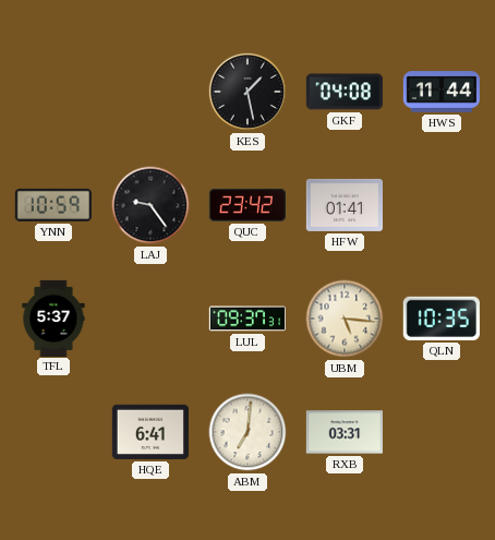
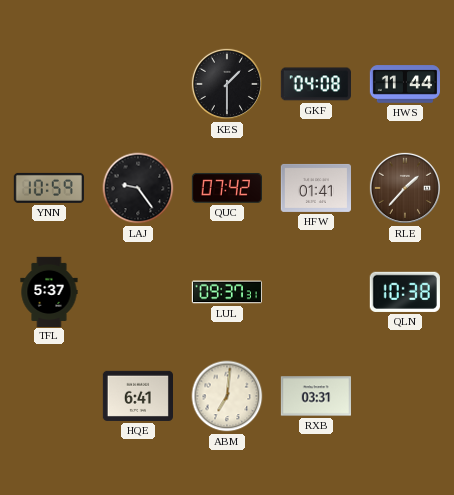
KES: 1:28 -> 1:30 (227, 84)
QUC: 23:42 -> 07:42 (226, 188)
RLE: none -> 1:37 (405, 188)
UBM: 5:16 -> none (345, 319)
QLN: 10:35 -> 10:38 (405, 292)
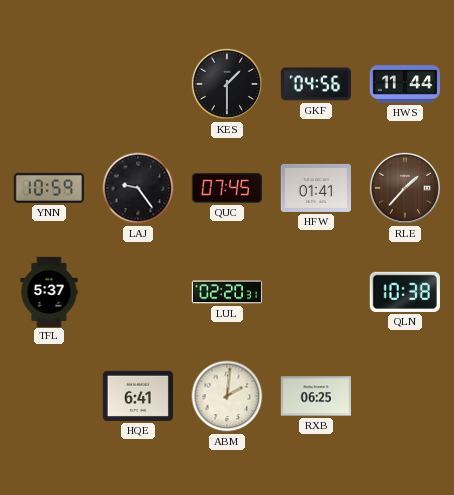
GKF: 04:08 -> 04:56 (316, 84)
QUC: 07:42 -> 07:45 (226, 188)
LUL: 09:37 -> 02:20 (226, 292)
ABM: 7:01 -> 2:01 (227, 396)
RXB: 03:31 -> 06:25 (315, 396)
